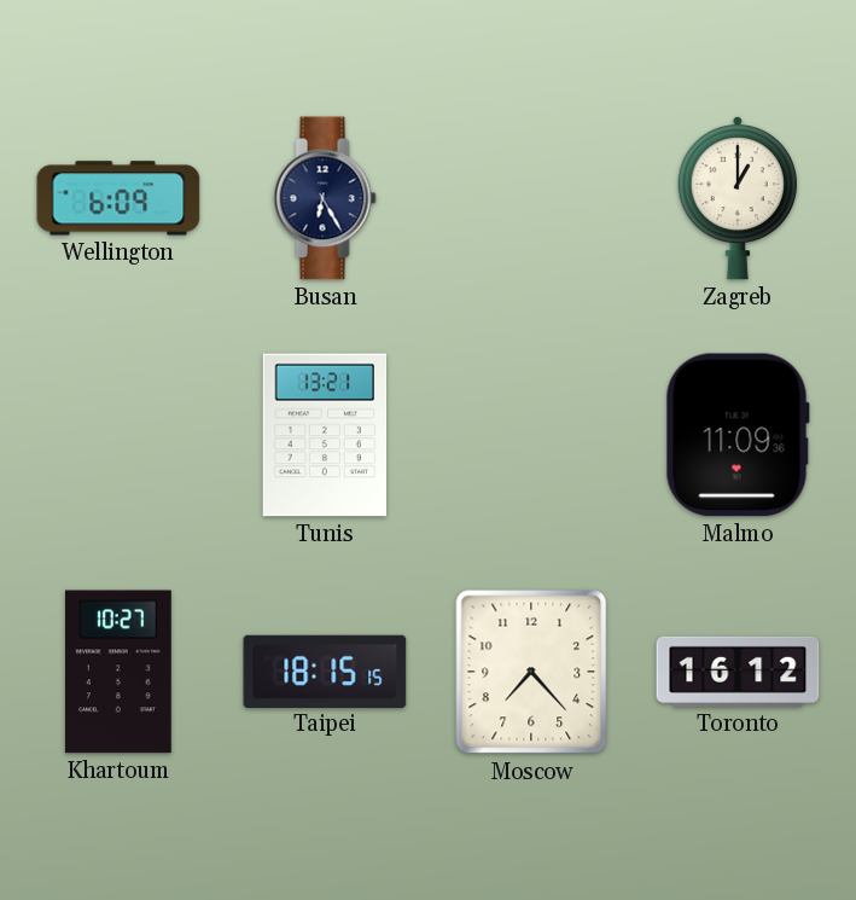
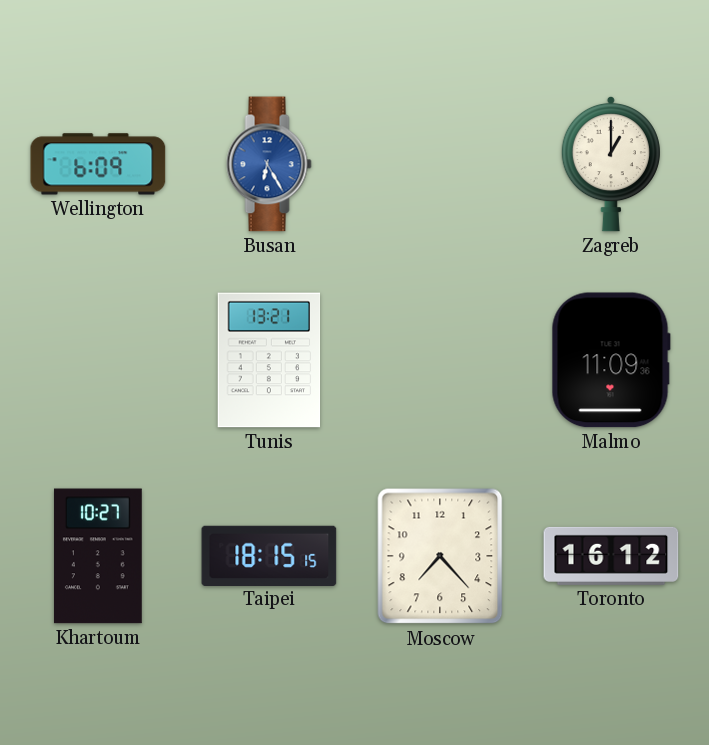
Busan dial: navy -> blue (269, 164)
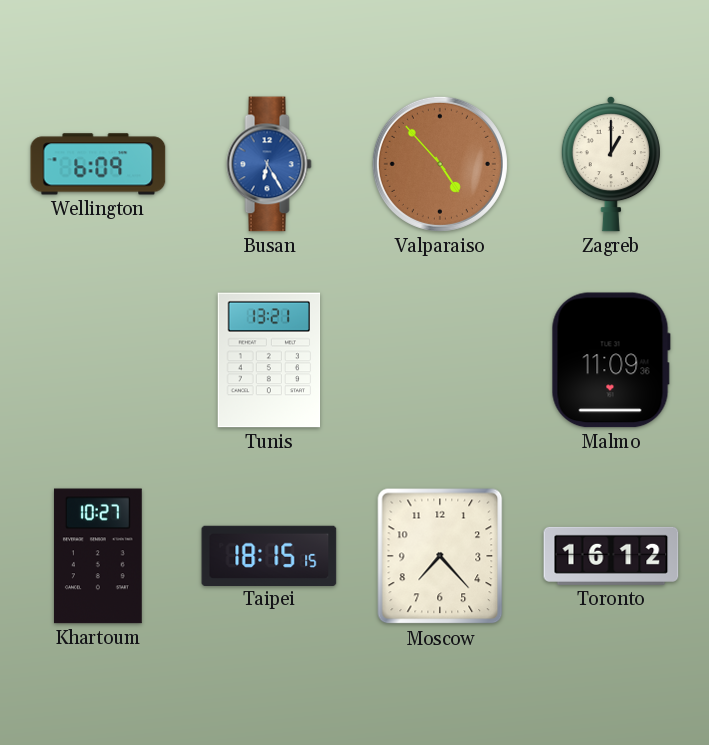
Valparaiso: none -> 4:53 (440, 164)
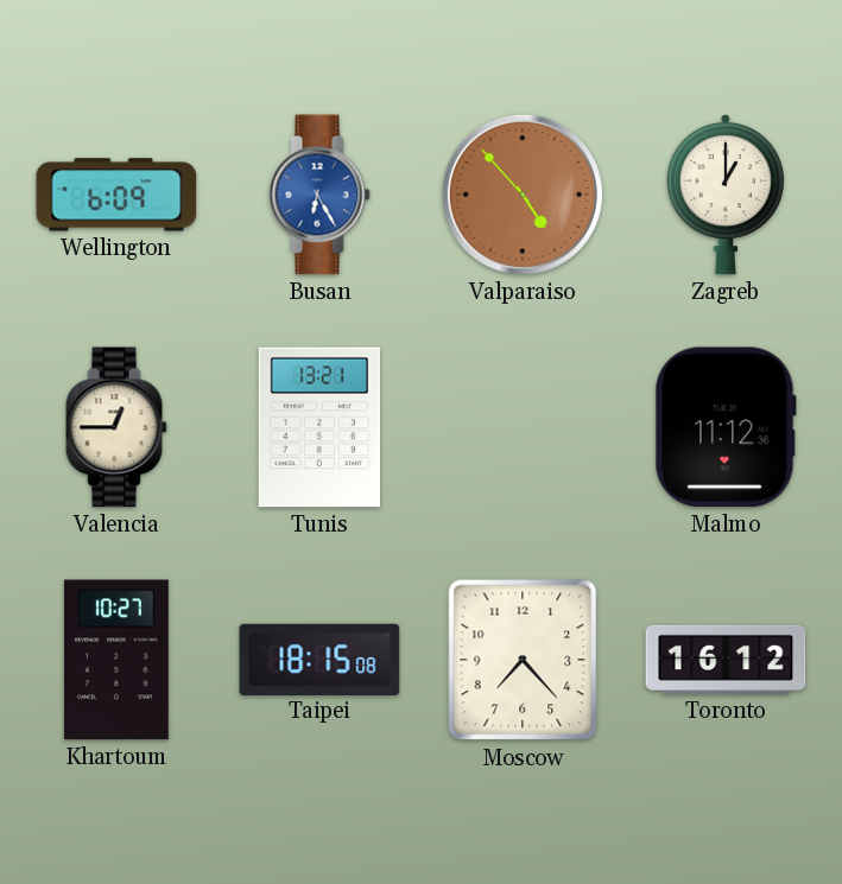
Valencia: none -> 12:45 (116, 427)
Malmo: 11:09 -> 11:12 (726, 427)
Taipei: 18:15:15 -> 18:15:08 (319, 659)
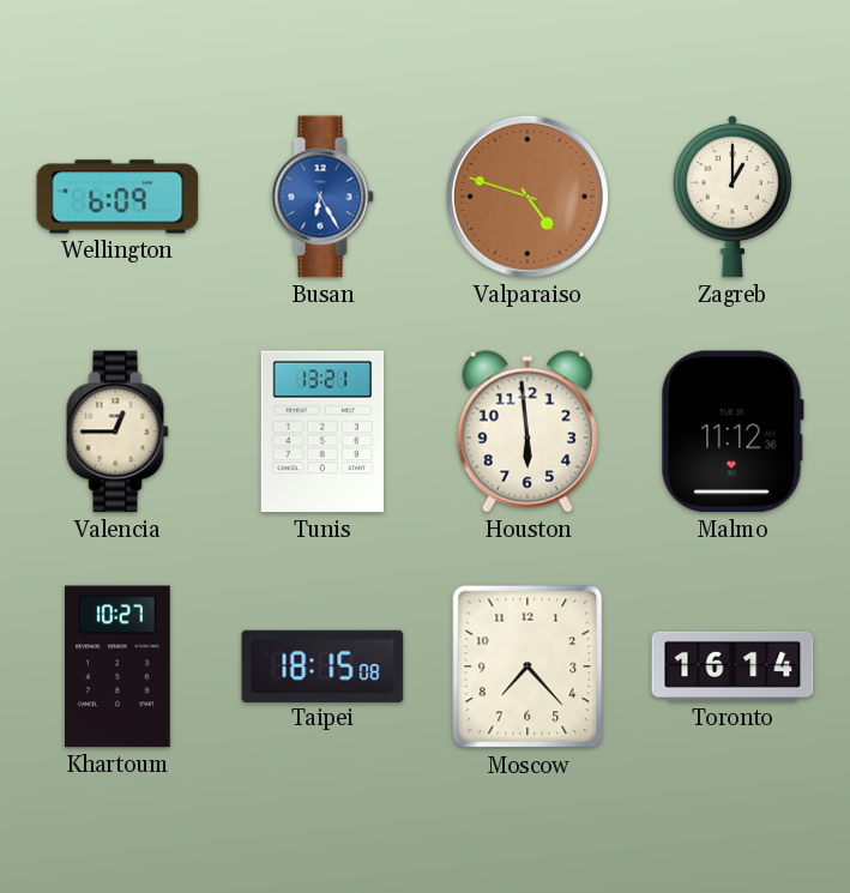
Valparaiso: 4:53 -> 4:48 (528, 197)
Houston: none -> 5:59 (528, 432)
Toronto: 16:12 -> 16:14 (733, 666)
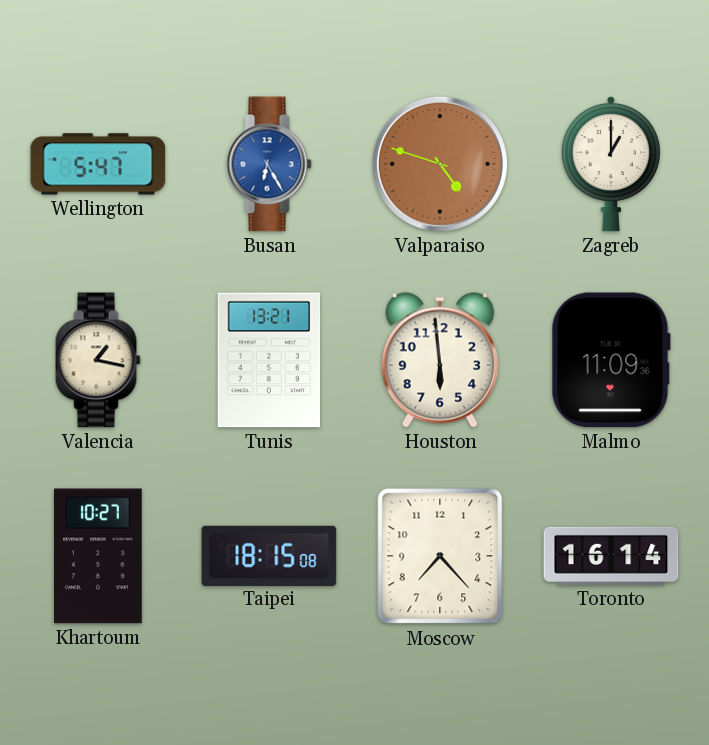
Wellington: 6:09 -> 5:47 (98, 164)
Valencia: 12:45 -> 1:17 (98, 360)
Malmo: 11:12 -> 11:09 (611, 360)
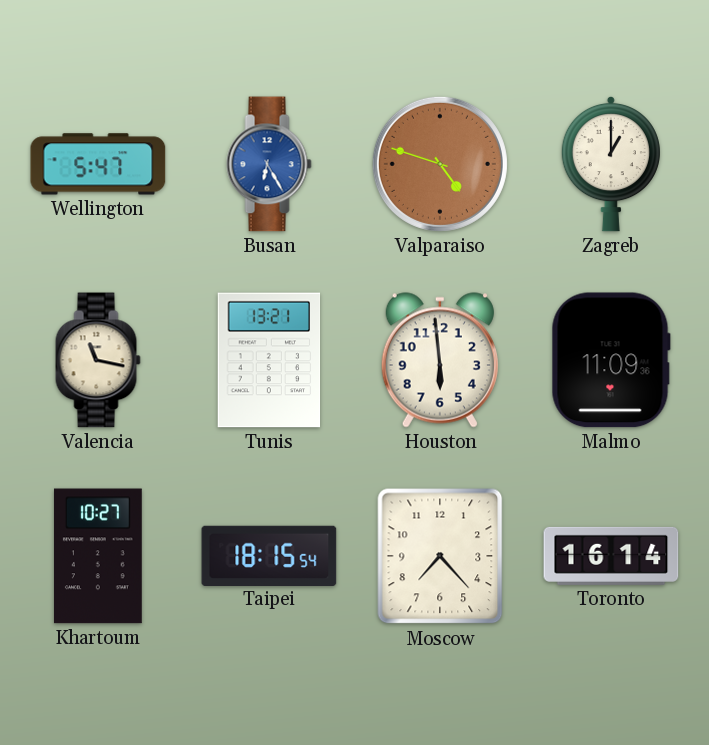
Valencia: 1:17 -> 11:17 (98, 360)
Taipei: 18:15:08 -> 18:15:54 (269, 555)
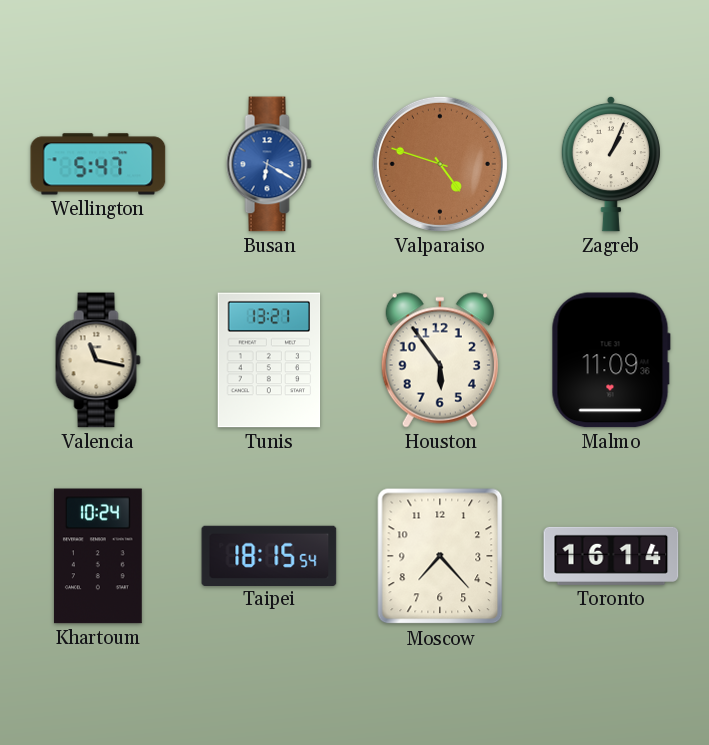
Busan: 6:25 -> 6:20 (269, 164)
Zagreb: 1:00 -> 1:04 (611, 164)
Houston: 5:59 -> 5:54 (440, 360)
Khartoum: 10:27 -> 10:24 (98, 556)
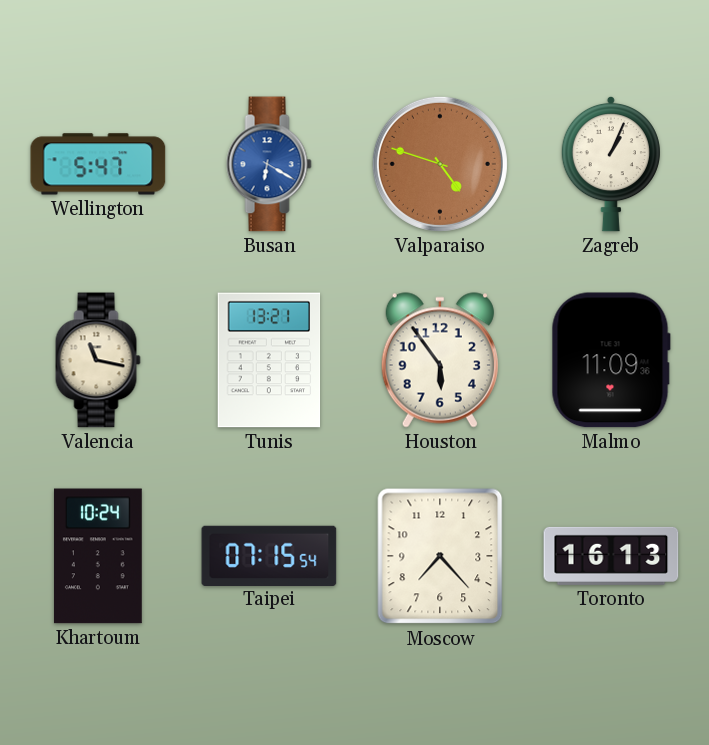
Taipei: 18:15 -> 07:15 (269, 555)
Toronto: 16:14 -> 16:13 (611, 556)
